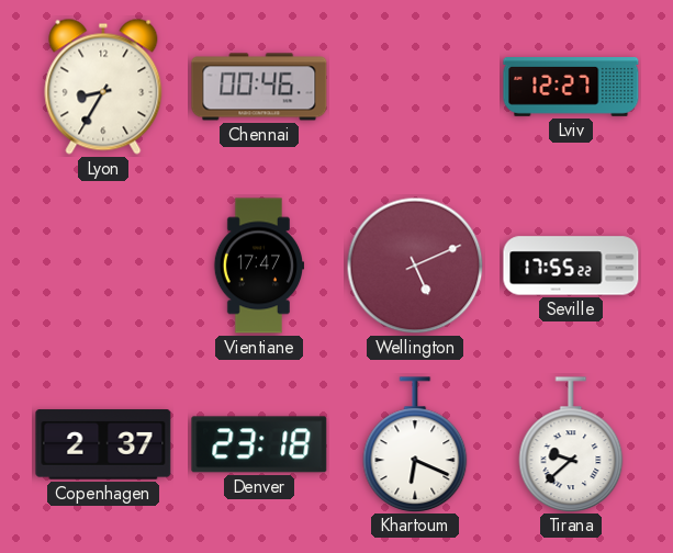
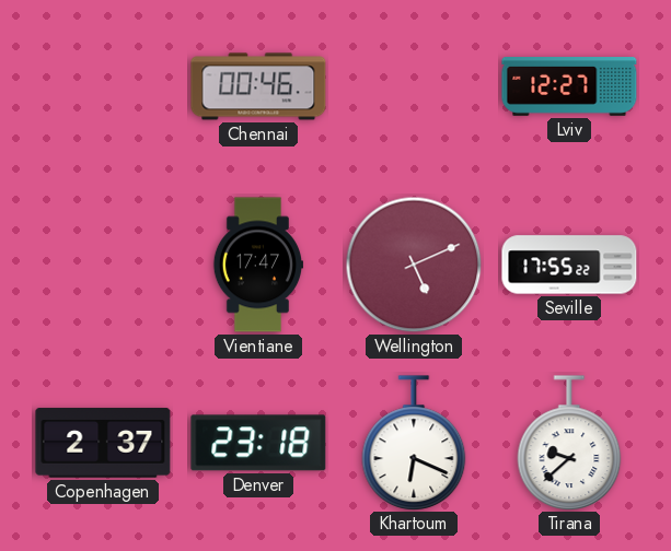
Lyon: 8:35 -> none (103, 87)
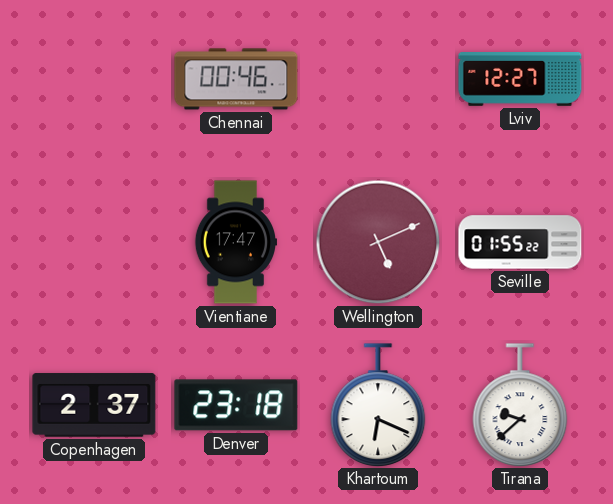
Seville: 17:55 -> 01:55 (520, 242)
